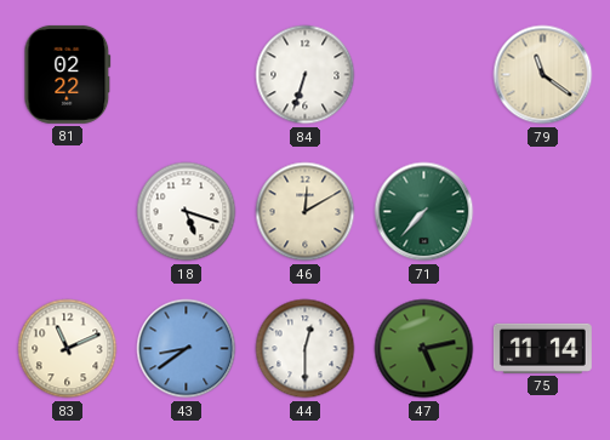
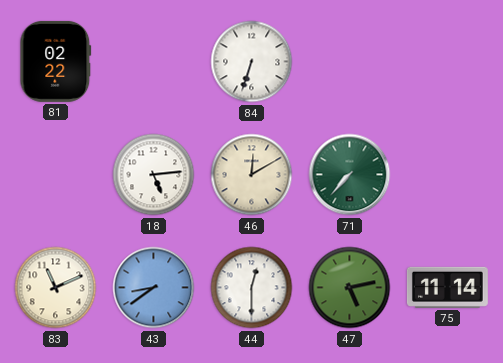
79: 11:21 -> none (543, 75)
18: 5:18 -> 5:14 (154, 175)
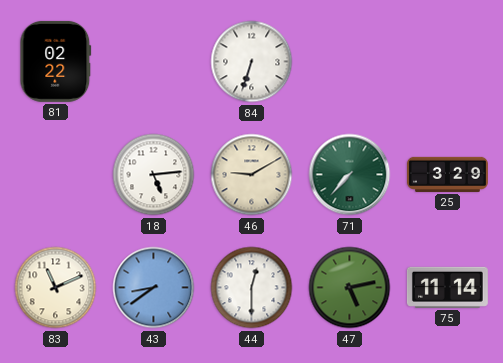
46: 12:10 -> 9:10 (252, 175)
25: none -> 3:29 (447, 174)
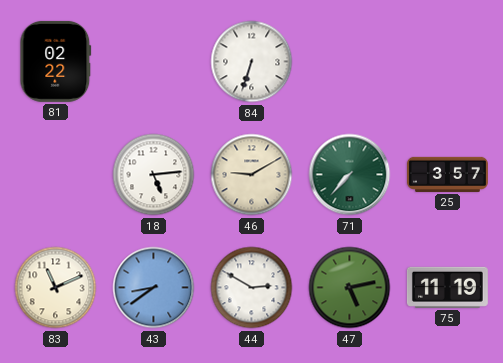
25: 3:29 -> 3:57 (447, 174)
44: 12:30 -> 2:50 (252, 288)
75: 11:14 -> 11:19 (447, 287)
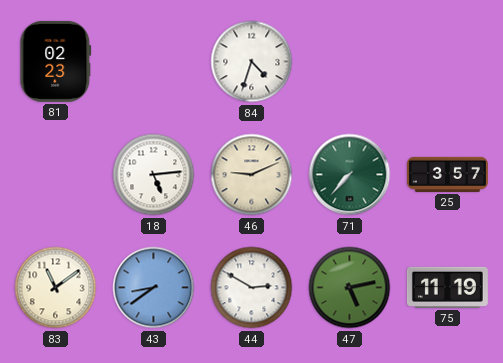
81: 02:22 -> 02:23 (56, 61)
84: 6:33 -> 4:33 (252, 62)
46: 9:10 -> 9:11 (252, 175)
83: 11:11 -> 11:09 (56, 288)
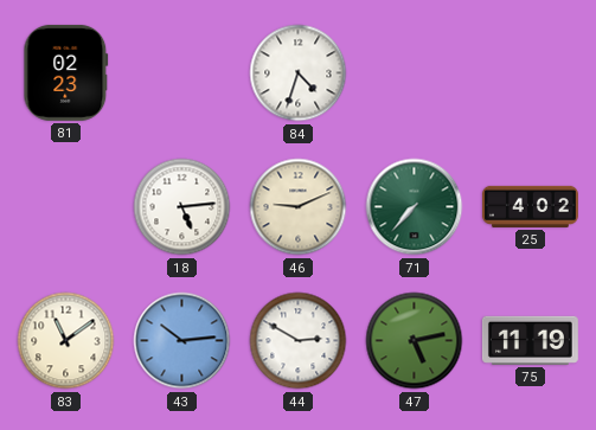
25: 3:57 -> 4:02 (530, 206)
43: 8:39 -> 10:14 (182, 341)
